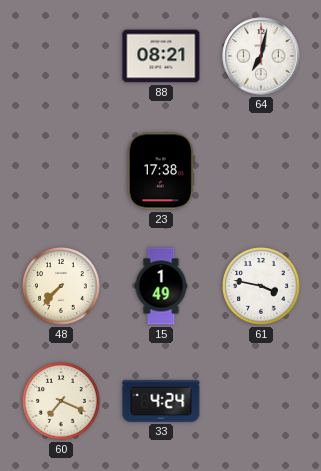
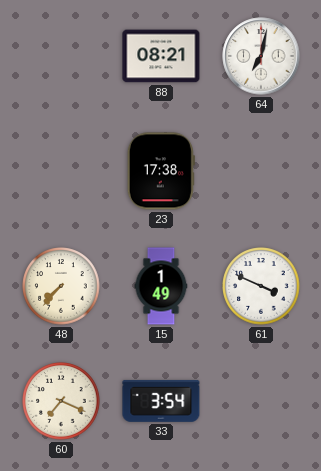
61: 3:47 -> 3:49 (261, 286)
33: 4:24 -> 3:54 (161, 401)
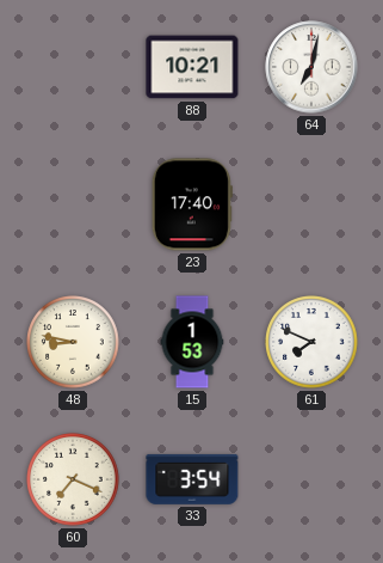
88: 08:21 -> 10:21 (192, 67)
23: 17:38 -> 17:40 (192, 204)
48: 7:37 -> 8:47 (73, 342)
15: 1:49 -> 1:53 (192, 342)
61: 3:49 -> 7:49 (311, 342)
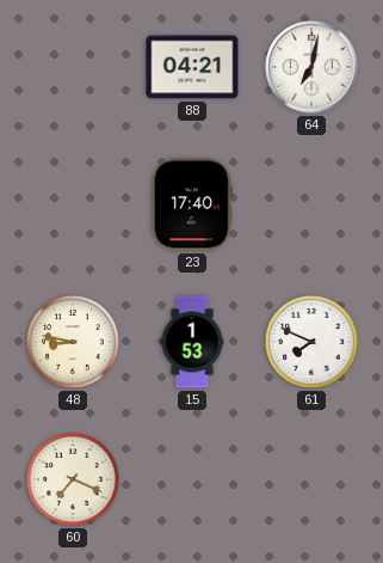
88: 10:21 -> 04:21 (192, 67)
33: 3:54 -> none (192, 479)
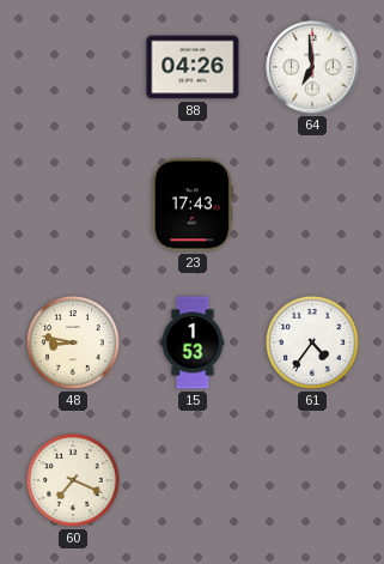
88: 04:21 -> 04:26 (193, 67)
64: 7:02 -> 6:59 (312, 67)
23: 17:40 -> 17:43 (193, 205)
61: 7:49 -> 4:36 (312, 342)
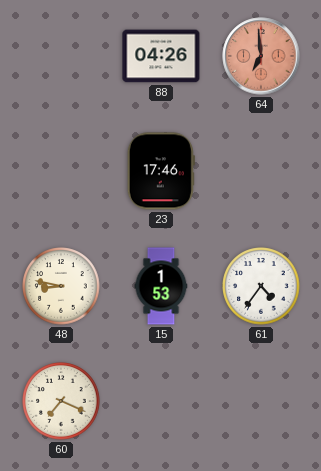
64 dial: white -> salmon (261, 56)
23: 17:43 -> 17:46 (161, 171)
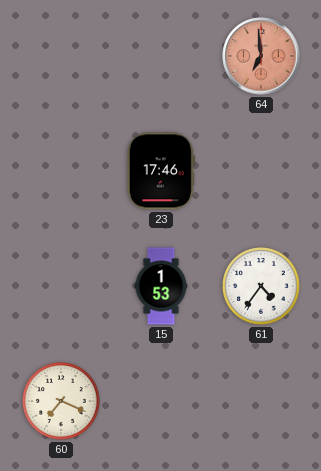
88: 04:26 -> none (161, 56)
48: 8:47 -> none (61, 286)
